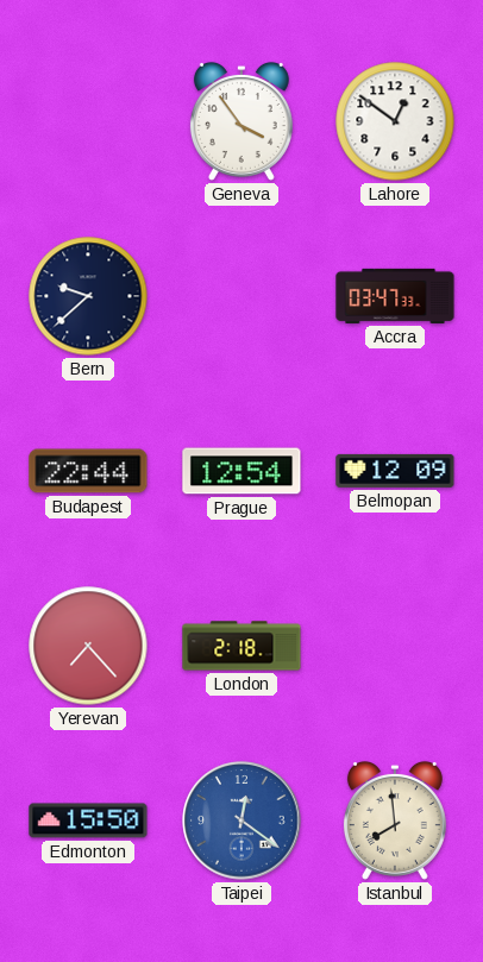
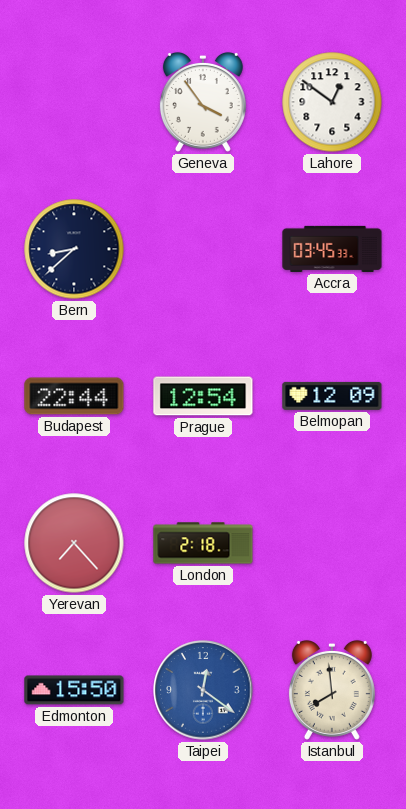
Bern: 9:38 -> 8:38 (74, 249)
Accra: 03:47 -> 03:45 (332, 249)
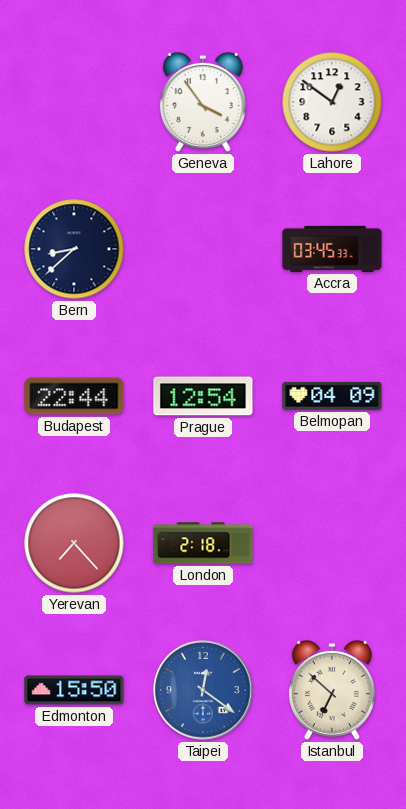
Belmopan: 12:09 -> 04:09 (332, 396)
Istanbul: 7:59 -> 6:52 (332, 690)
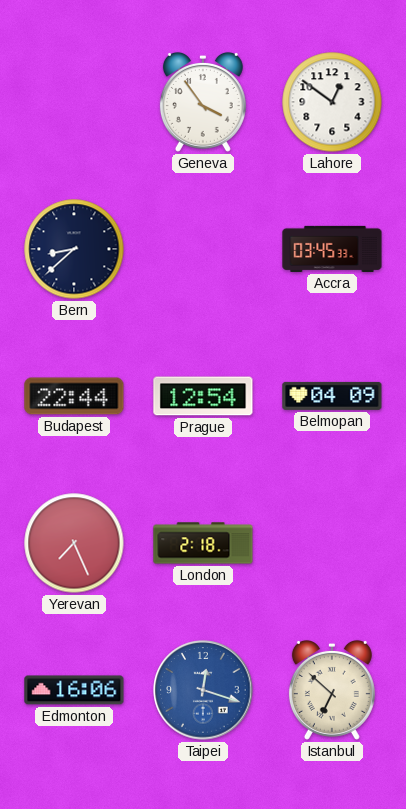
Yerevan: 7:23 -> 7:26 (74, 543)
Edmonton: 15:50 -> 16:06 (74, 690)
Taipei: 12:21 -> 12:18 (203, 690)
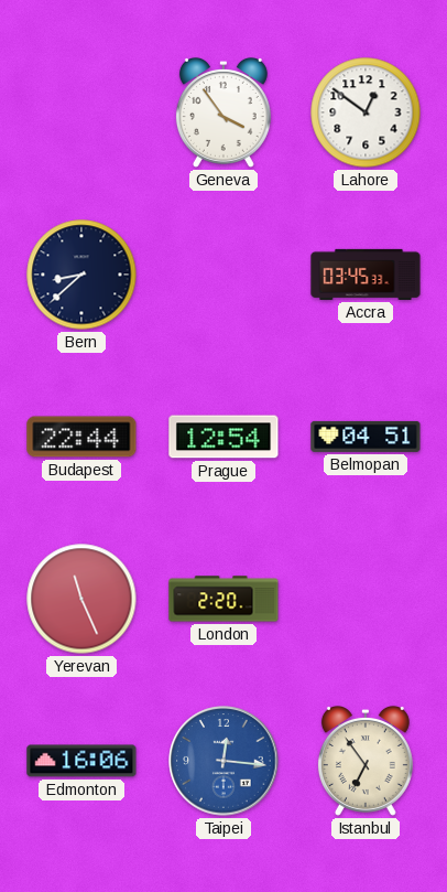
Belmopan: 04:09 -> 04:51 (366, 437)
Yerevan: 7:26 -> 11:26 (81, 599)
London: 2:18 -> 2:20 (223, 599)
Taipei: 12:18 -> 12:16 (223, 761)
Istanbul: 6:52 -> 6:54 (366, 761)
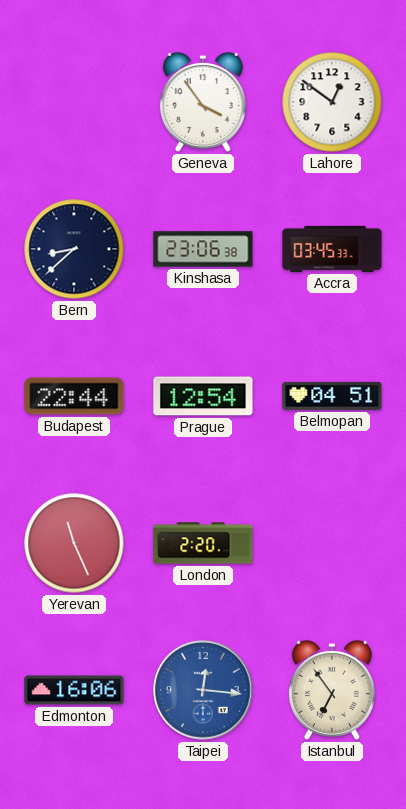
Kinshasa: none -> 23:06 (203, 249)
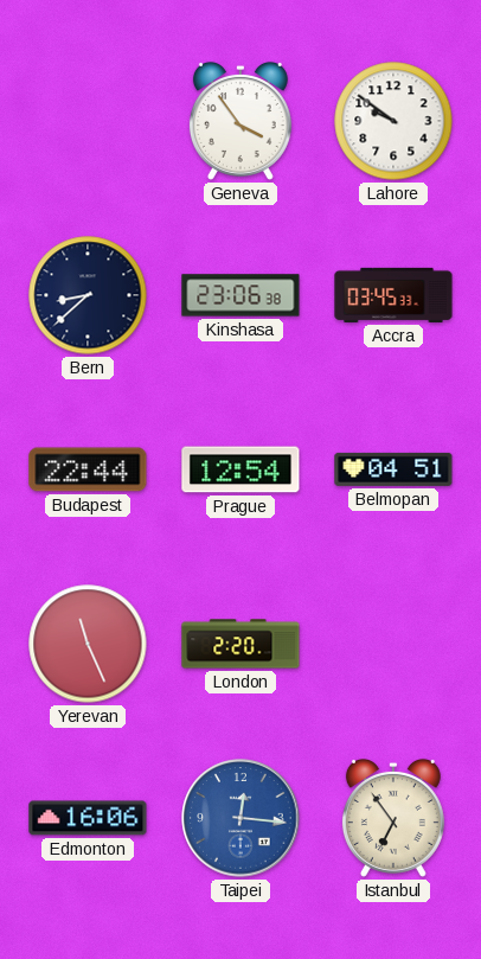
Lahore: 12:51 -> 9:51 (393, 121)
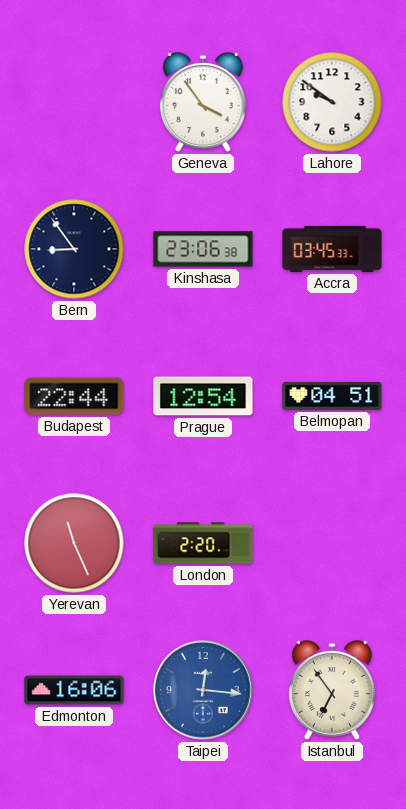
Bern: 8:38 -> 8:54 (74, 249)
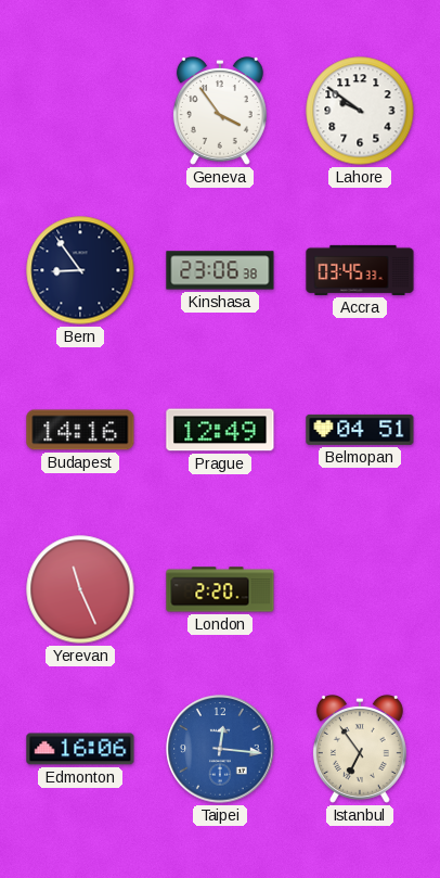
Budapest: 22:44 -> 14:16 (80, 430)
Prague: 12:54 -> 12:49 (220, 430)
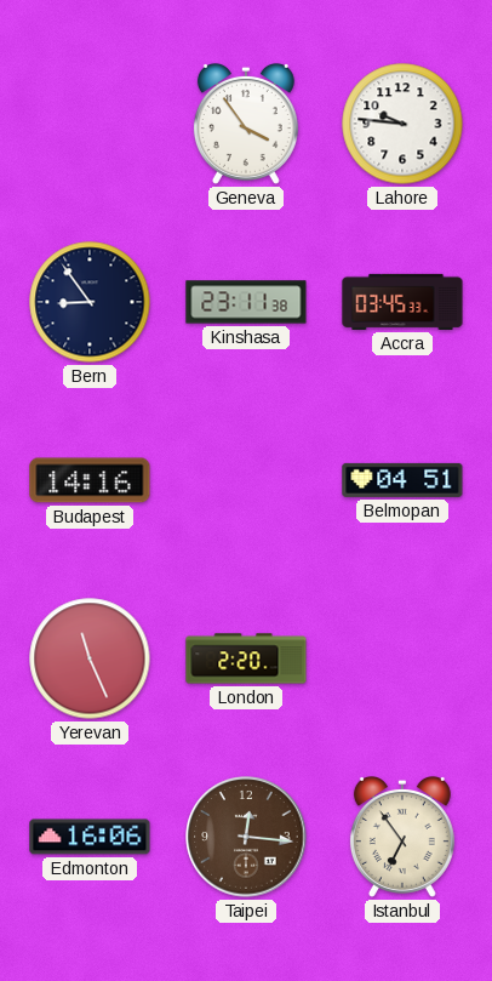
Lahore: 9:51 -> 9:46 (402, 124)
Kinshasa: 23:06 -> 23:11 (246, 302)
Prague: 12:49 -> none (220, 430)
Taipei dial: blue -> brown (246, 837)
